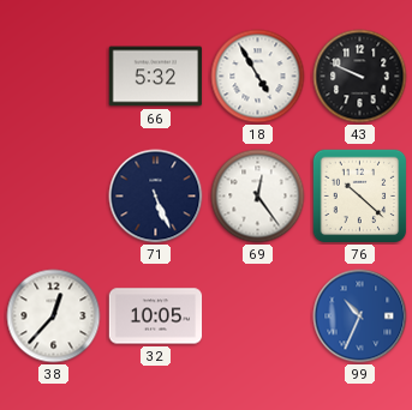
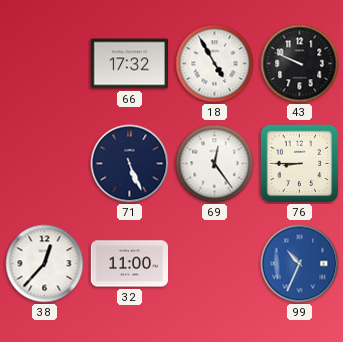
66: 5:32 -> 17:32 (130, 64)
76: 10:22 -> 8:45 (300, 164)
32: 10:05 -> 11:00 (130, 264)
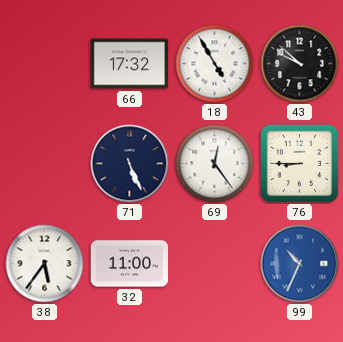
43: 9:49 -> 9:52 (300, 64)
38: 12:37 -> 5:36 (45, 264)
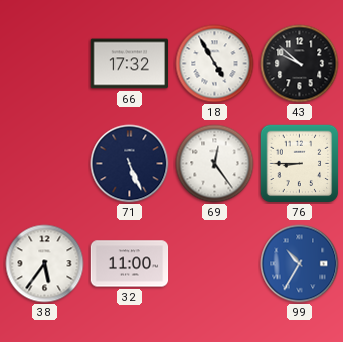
99: 10:34 -> 10:35 (300, 264)
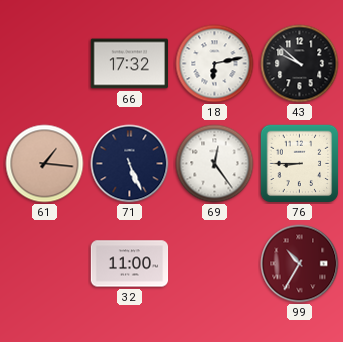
18: 4:55 -> 6:13 (215, 64)
61: none -> 1:16 (45, 164)
38: 5:36 -> none (45, 264)
99 dial: blue -> burgundy (300, 264)
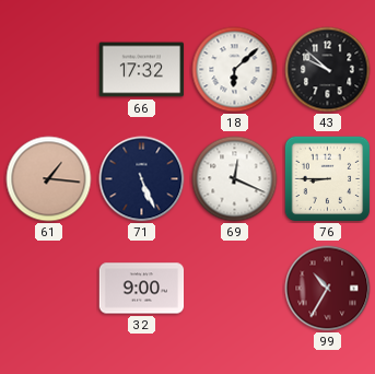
18: 6:13 -> 6:08 (235, 70)
69: 12:24 -> 12:19 (235, 179)
32: 11:00 -> 9:00 (142, 289)
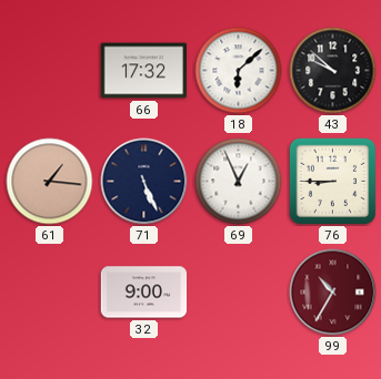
69: 12:19 -> 12:56 (239, 182)
